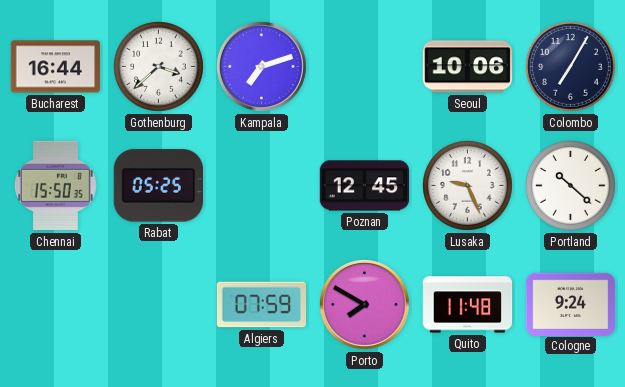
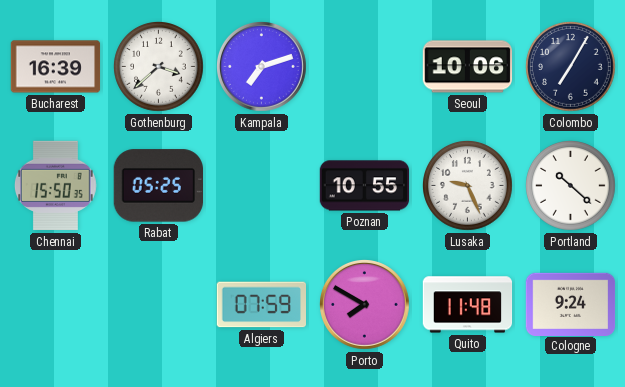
Bucharest: 16:44 -> 16:39 (56, 67)
Poznan: 12:45 -> 10:55 (365, 186)
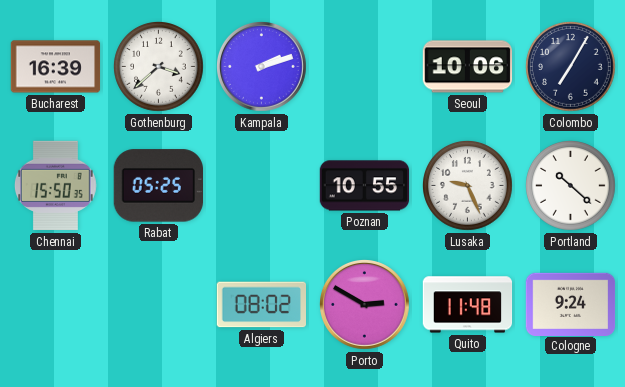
Kampala: 7:12 -> 2:12 (262, 67)
Algiers: 07:59 -> 08:02 (261, 305)
Porto: 7:50 -> 2:50 (365, 305)
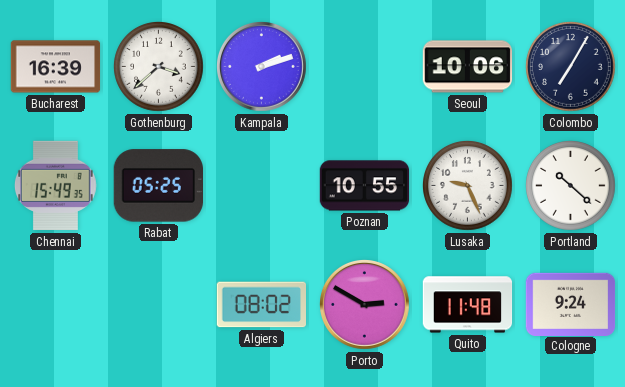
Chennai: 15:50 -> 15:49 (55, 186)
